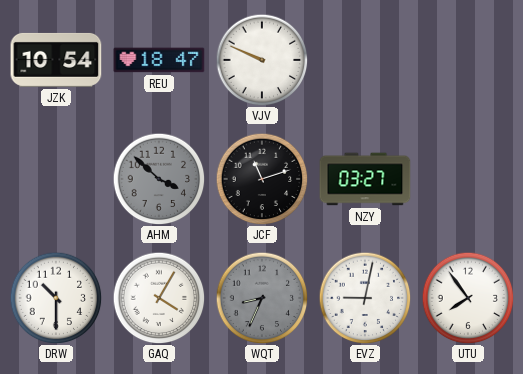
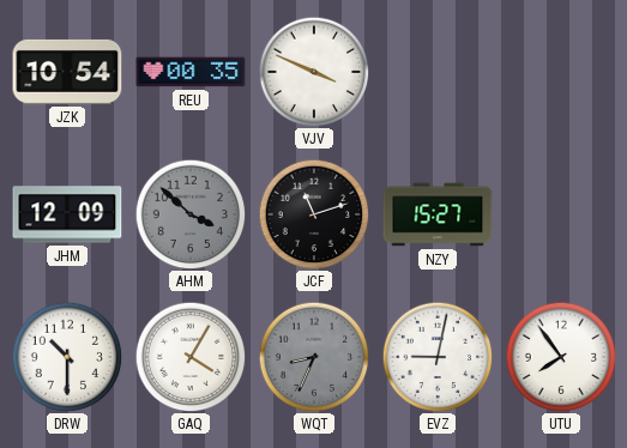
REU: 18:47 -> 00:35 (191, 72)
VJV: 9:49 -> 3:49 (314, 72)
JHM: none -> 12:09 (67, 214)
NZY: 03:27 -> 15:27 (438, 214)
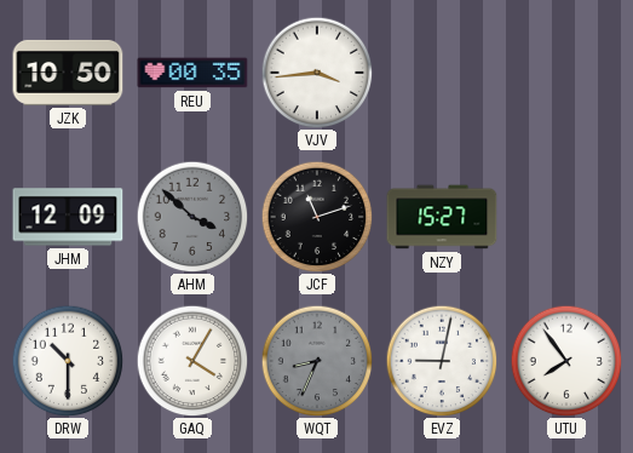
JZK: 10:54 -> 10:50 (68, 73)
VJV: 3:49 -> 3:44 (317, 73)
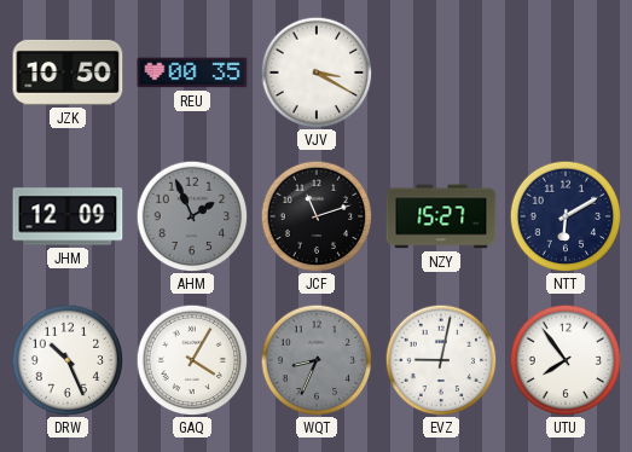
VJV: 3:44 -> 3:20 (317, 73)
AHM: 3:52 -> 1:56 (192, 216)
NTT: none -> 6:10 (566, 216)
DRW: 10:30 -> 10:26 (68, 360)
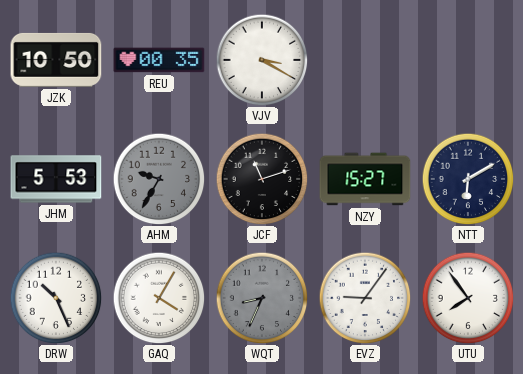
JHM: 12:09 -> 5:53 (56, 179)
AHM: 1:56 -> 9:35 (159, 179)
EVZ: 9:02 -> 9:06 (365, 298)
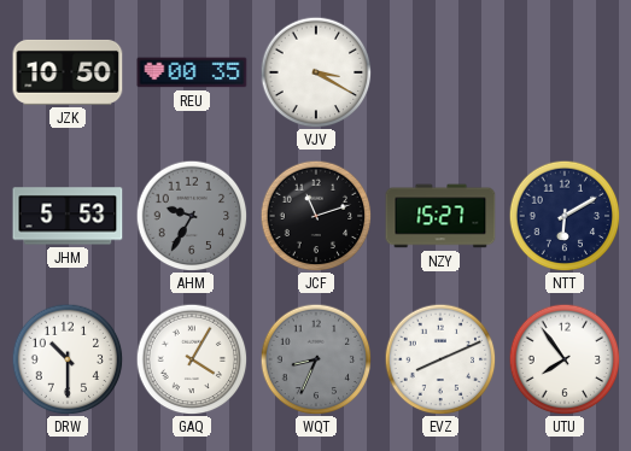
DRW: 10:26 -> 10:30 (68, 359)
EVZ: 9:06 -> 8:11 (440, 359)
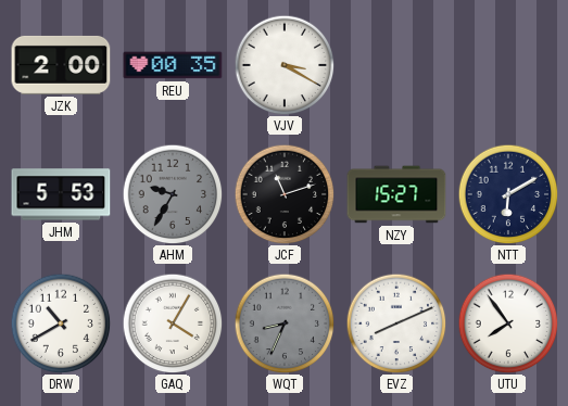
JZK: 10:50 -> 2:00 (61, 65)
DRW: 10:30 -> 10:40 (61, 323)
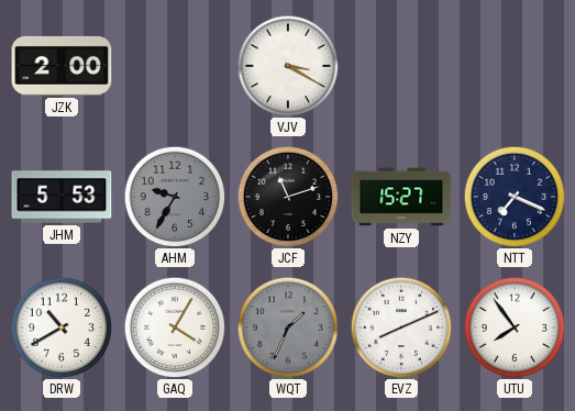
REU: 00:35 -> none (173, 65)
NTT: 6:10 -> 7:19 (515, 197)
WQT: 8:34 -> 1:34 (288, 327)
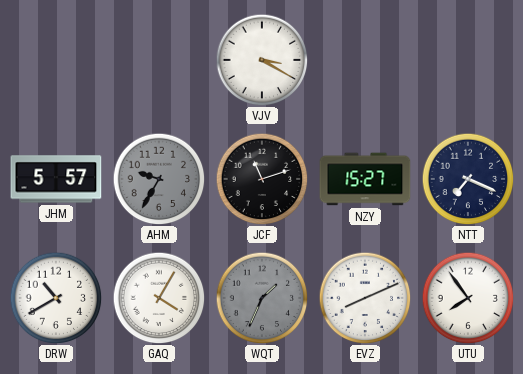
JZK: 2:00 -> none (62, 66)
JHM: 5:53 -> 5:57 (56, 179)
